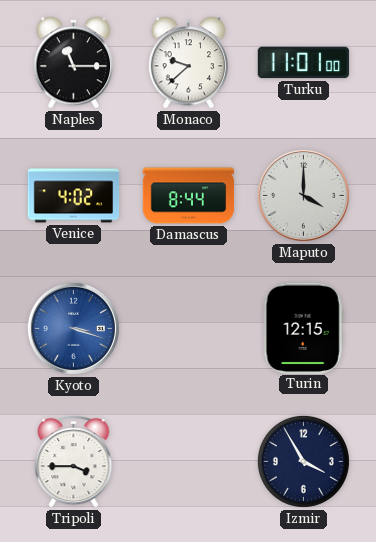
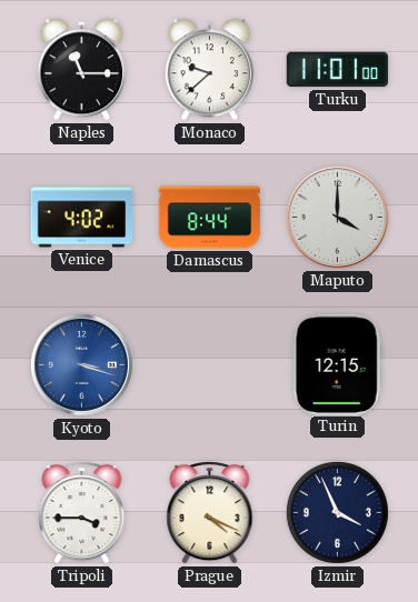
Prague: none -> 4:19 (210, 513)
Izmir: 3:55 -> 3:56 (337, 512)
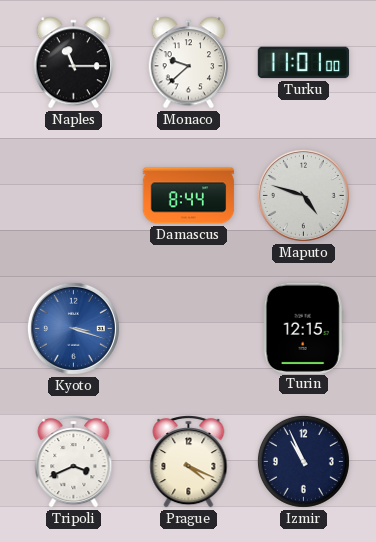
Venice: 4:02 -> none (82, 218)
Maputo: 4:00 -> 4:48 (303, 195)
Tripoli: 3:45 -> 3:41 (74, 462)
Izmir: 3:56 -> 10:56 (303, 461)
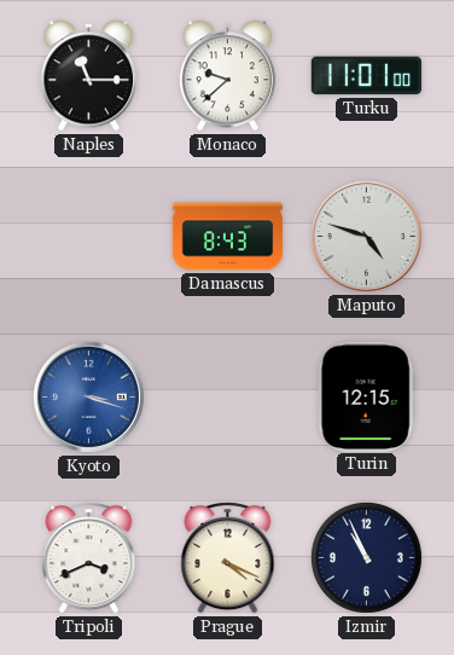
Damascus: 8:44 -> 8:43 (228, 237)
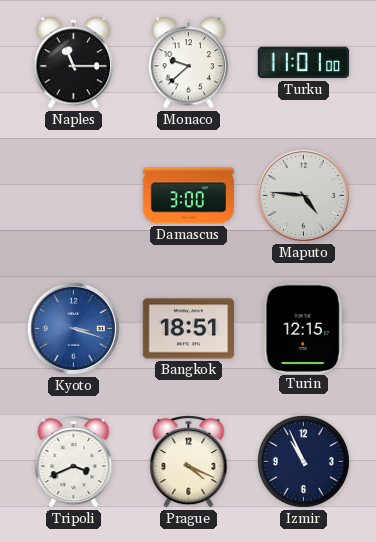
Damascus: 8:43 -> 3:00 (189, 196)
Maputo: 4:48 -> 4:46 (303, 195)
Bangkok: none -> 18:51 (189, 329)
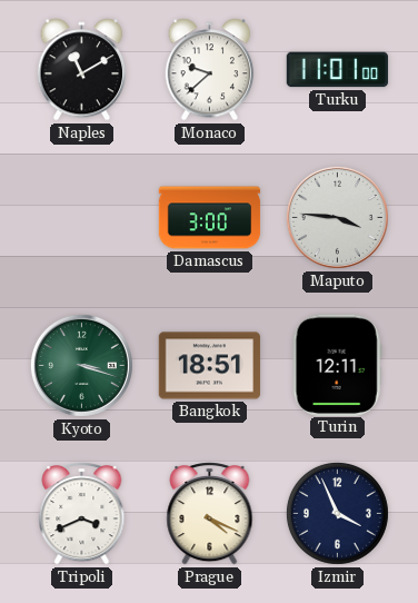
Naples: 11:15 -> 11:10 (82, 70)
Maputo: 4:46 -> 3:46 (337, 217)
Kyoto dial: blue -> green (81, 365)
Turin: 12:15 -> 12:11 (337, 365)
Izmir: 10:56 -> 3:56 (337, 513)
